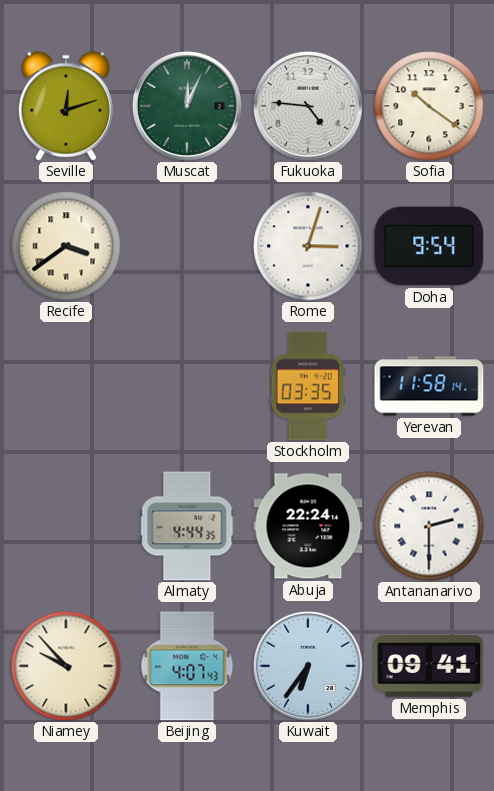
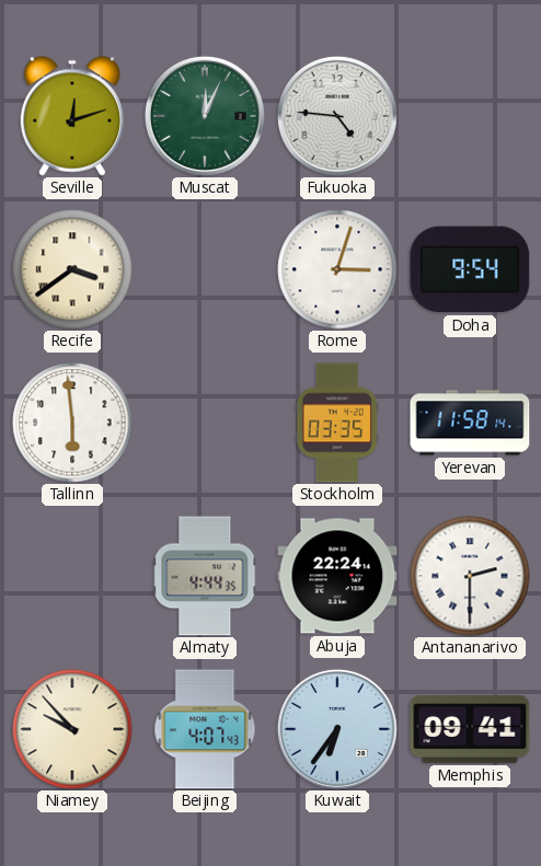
Sofia: 10:21 -> none (429, 106)
Tallinn: none -> 5:59 (72, 423)
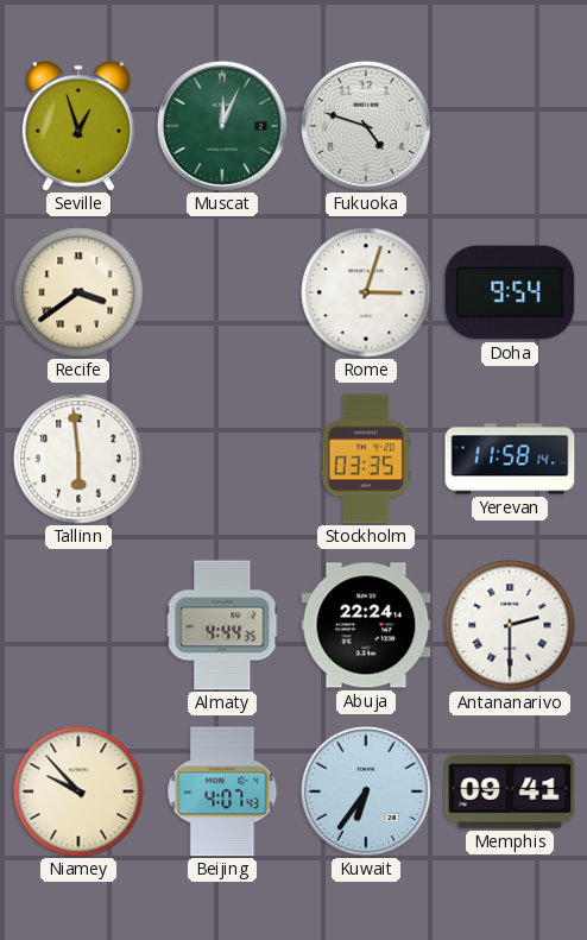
Seville: 12:12 -> 12:57 (77, 126)
Fukuoka: 4:46 -> 4:48 (366, 126)
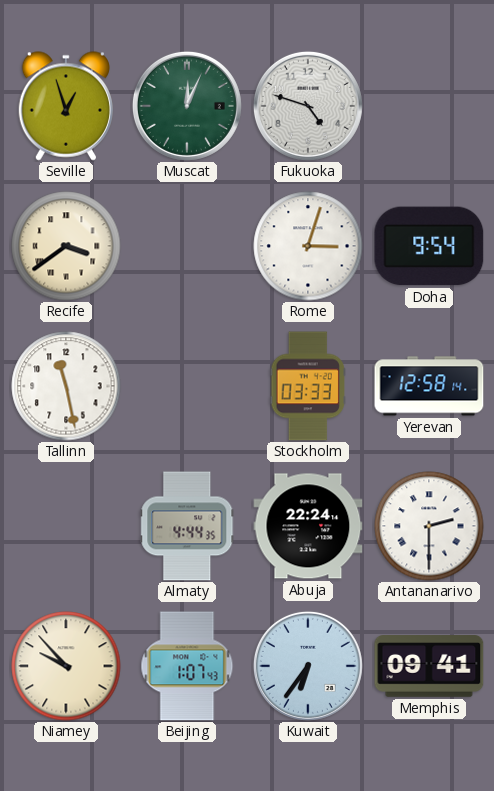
Tallinn: 5:59 -> 11:28 (66, 386)
Stockholm: 03:35 -> 03:33 (308, 386)
Yerevan: 11:58 -> 12:58 (429, 386)
Beijing: 4:07 -> 1:07 (187, 666)
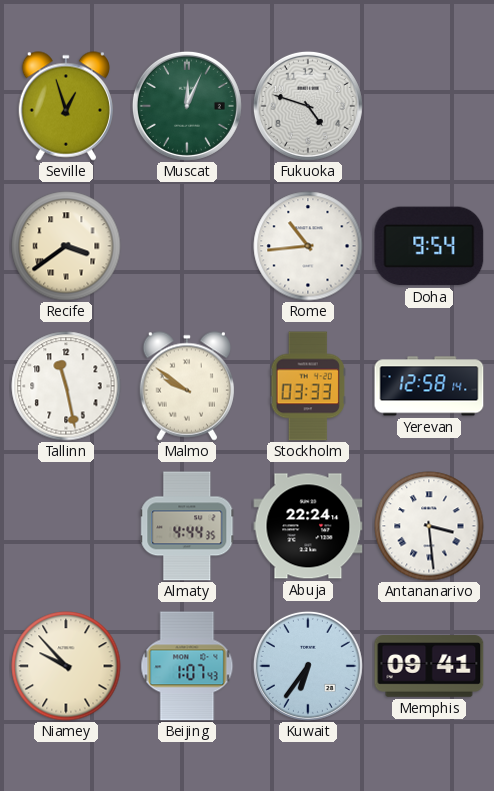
Rome: 3:03 -> 10:44 (308, 246)
Malmo: none -> 9:51 (186, 386)
Antananarivo: 2:30 -> 3:29 (429, 526)
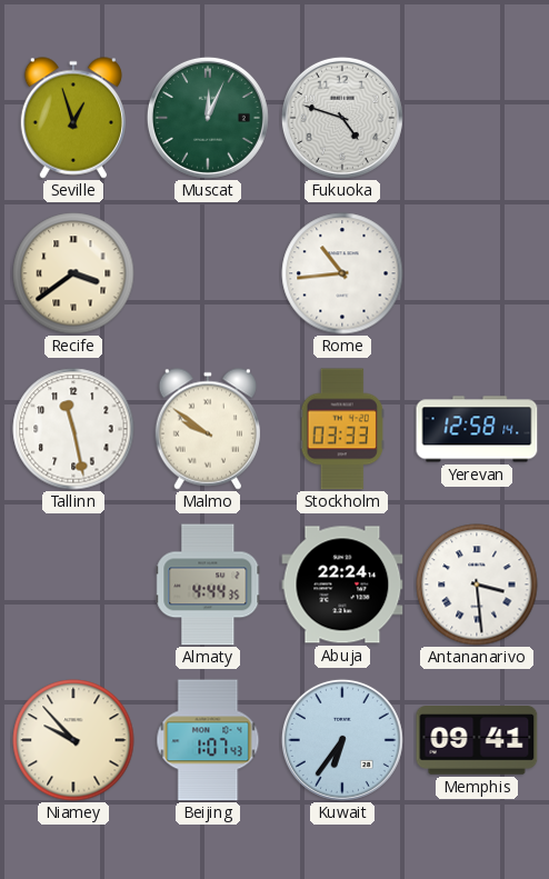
Doha: 9:54 -> none (429, 246)
